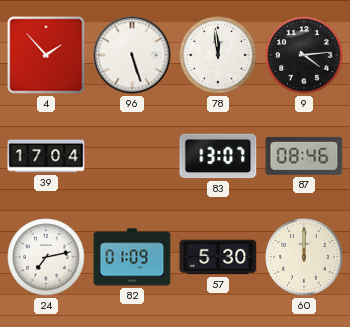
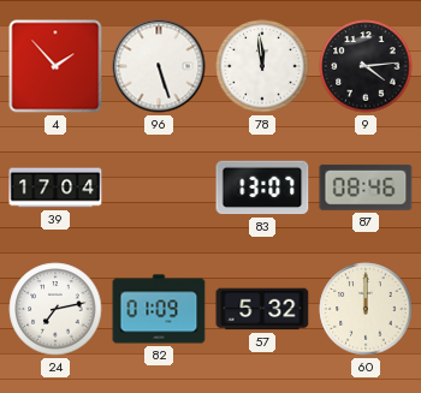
57: 5:30 -> 5:32 (262, 309)
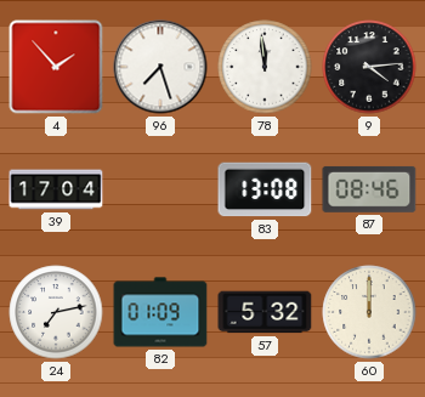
96: 5:27 -> 7:27 (160, 67)
83: 13:07 -> 13:08 (265, 189)
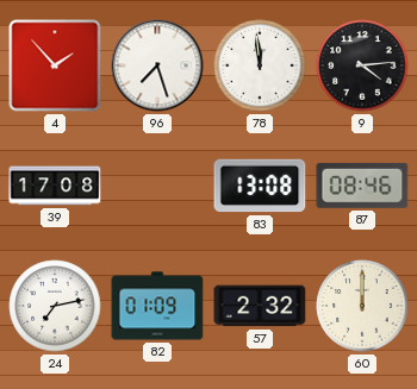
39: 17:04 -> 17:08 (55, 186)
57: 5:32 -> 2:32 (260, 306)
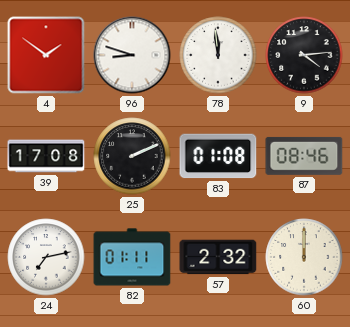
4: 1:53 -> 1:51 (46, 55)
96: 7:27 -> 8:48 (132, 55)
25: none -> 2:11 (132, 156)
83: 13:08 -> 01:08 (218, 156)
82: 01:09 -> 01:11 (132, 257)
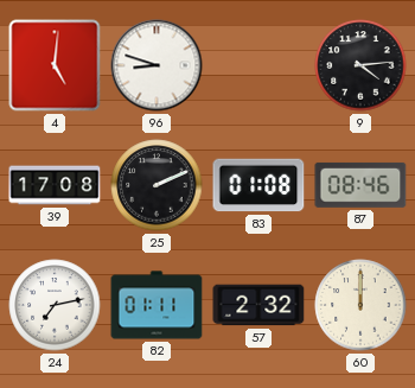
4: 1:51 -> 5:01 (55, 65)
78: 11:59 -> none (218, 55)
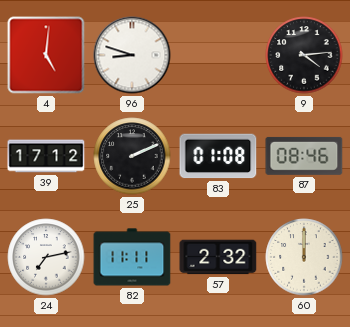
39: 17:08 -> 17:12 (46, 156)
82: 01:11 -> 11:11 (132, 257)
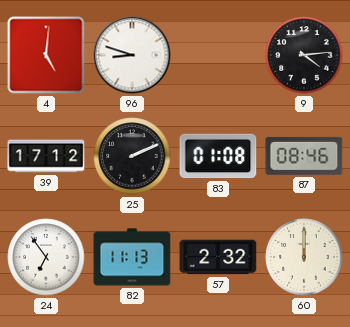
24: 7:13 -> 6:54 (46, 257)
82: 11:11 -> 11:13 (132, 257)
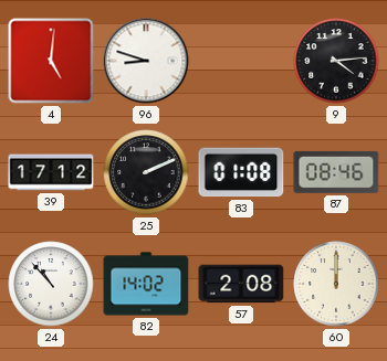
24: 6:54 -> 10:53 (51, 284)
82: 11:13 -> 14:02 (146, 284)
57: 2:32 -> 2:08 (241, 284)
